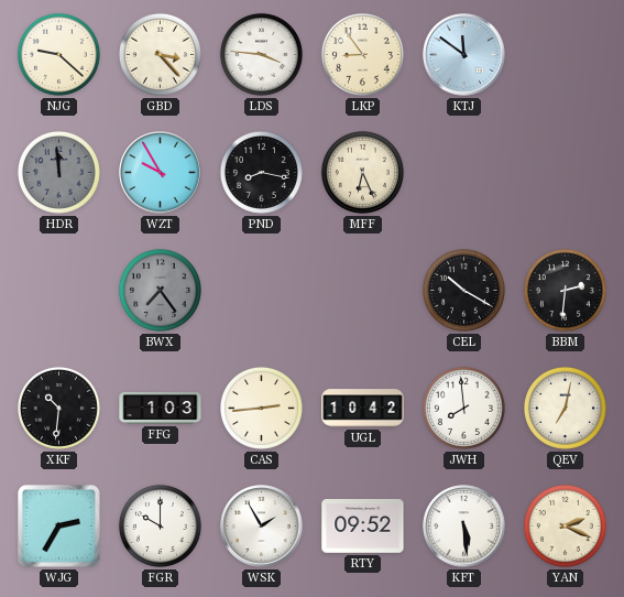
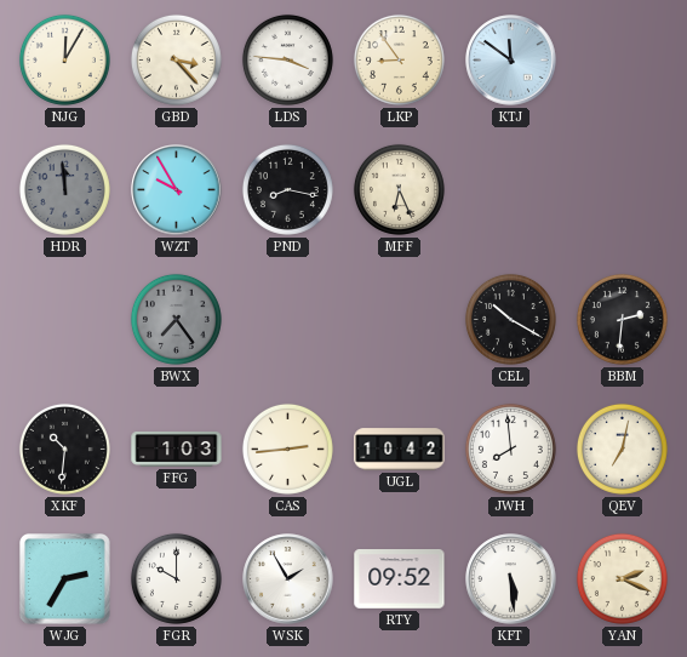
NJG: 9:22 -> 12:05 (64, 59)
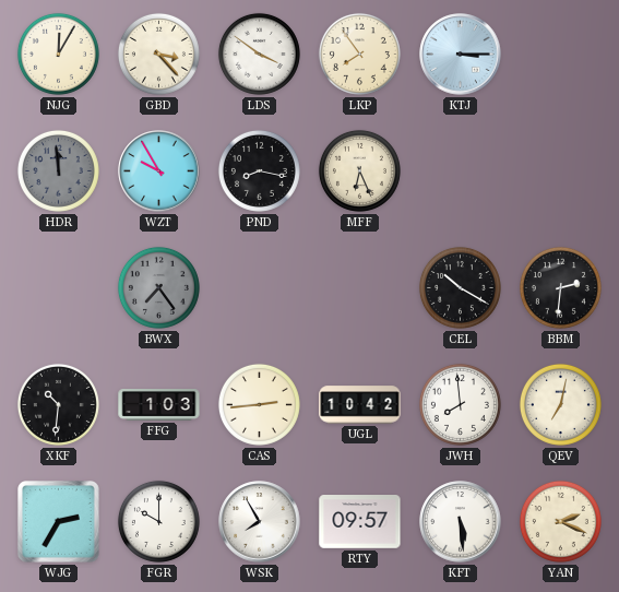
LDS: 3:46 -> 3:51 (259, 54)
LKP: 8:54 -> 7:54 (359, 54)
KTJ: 11:51 -> 3:15 (461, 55)
WSK: 1:55 -> 7:55 (260, 522)
RTY: 09:52 -> 09:57 (360, 522)
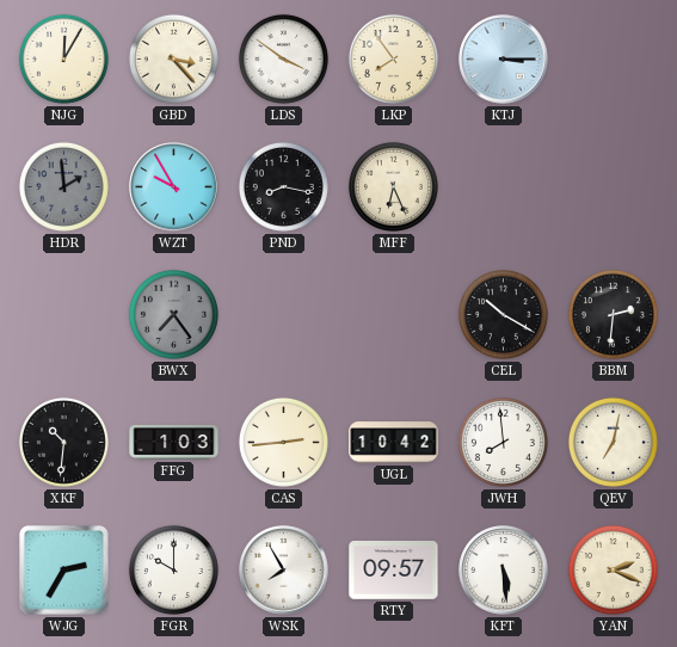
HDR: 11:59 -> 1:59 (63, 186)
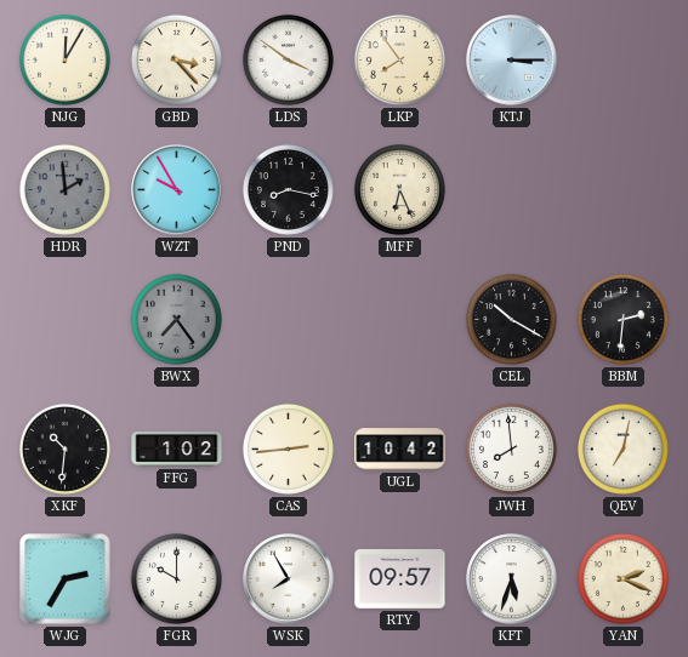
FFG: 1:03 -> 1:02 (177, 450)
KFT: 5:29 -> 5:33 (512, 579)
